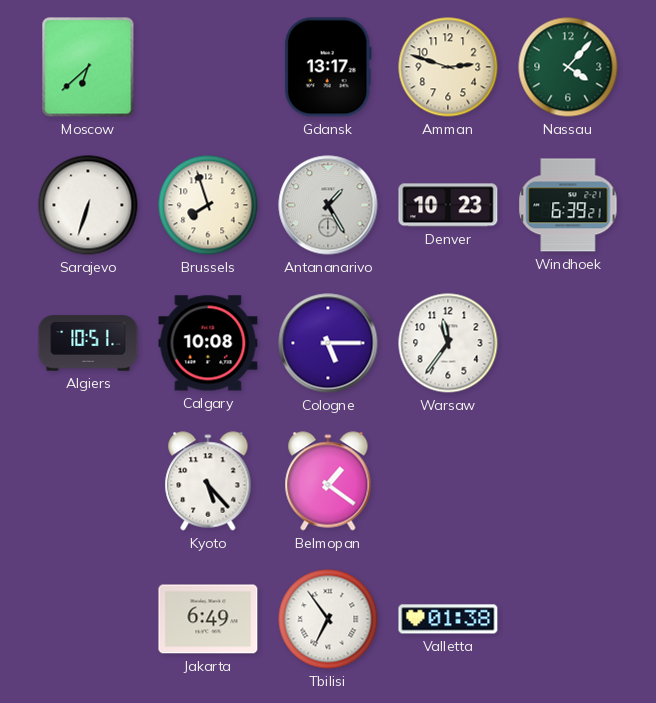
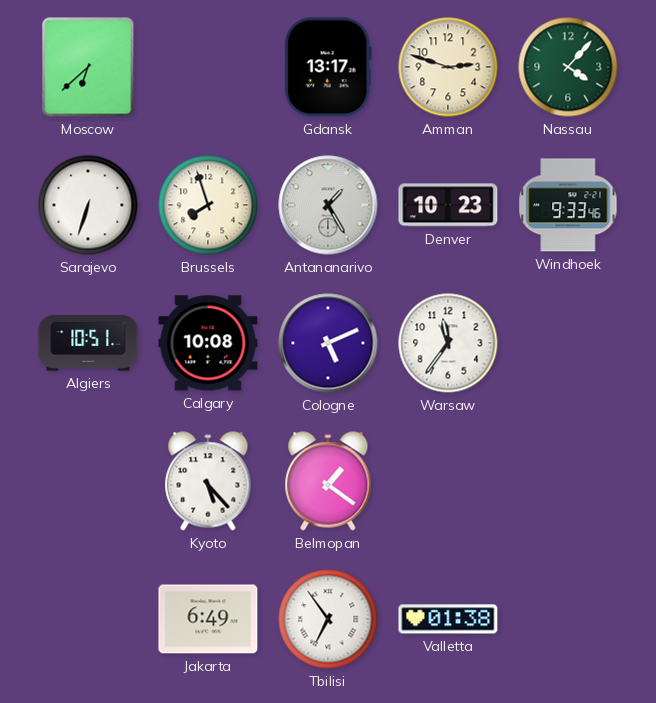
Windhoek: 6:39 -> 9:33 (568, 205)
Cologne: 5:15 -> 5:11 (328, 343)
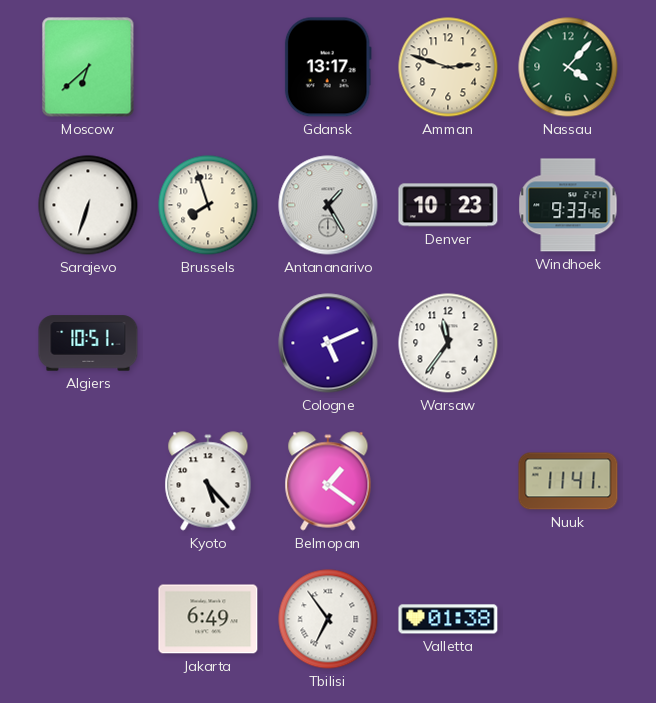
Calgary: 10:08 -> none (208, 343)
Nuuk: none -> 11:41 (568, 481)
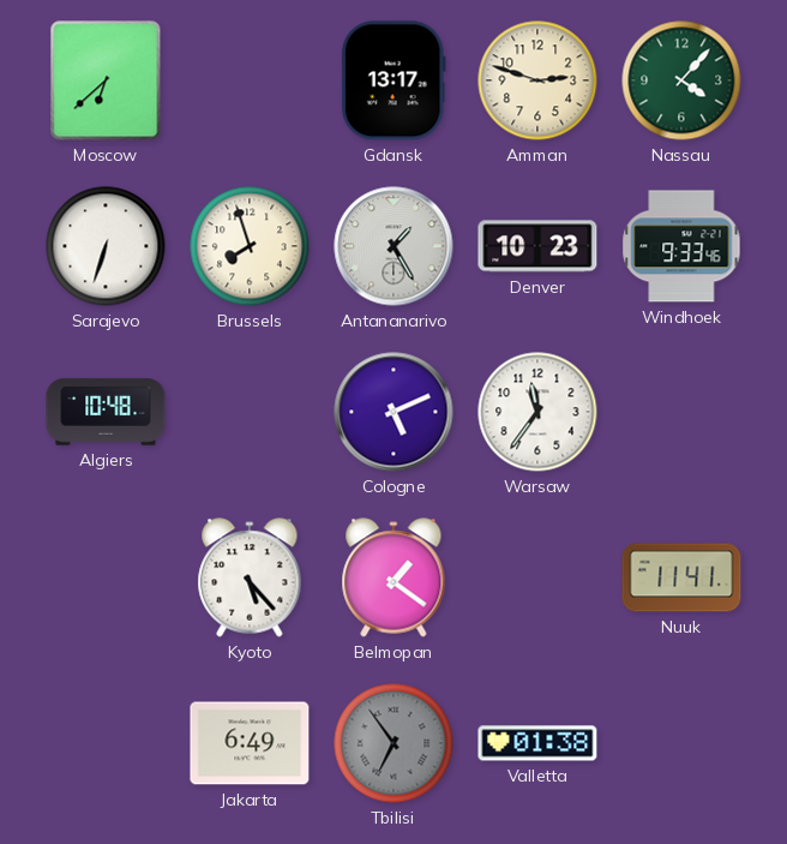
Algiers: 10:51 -> 10:48 (106, 412)
Tbilisi dial: white -> grey (393, 743)
